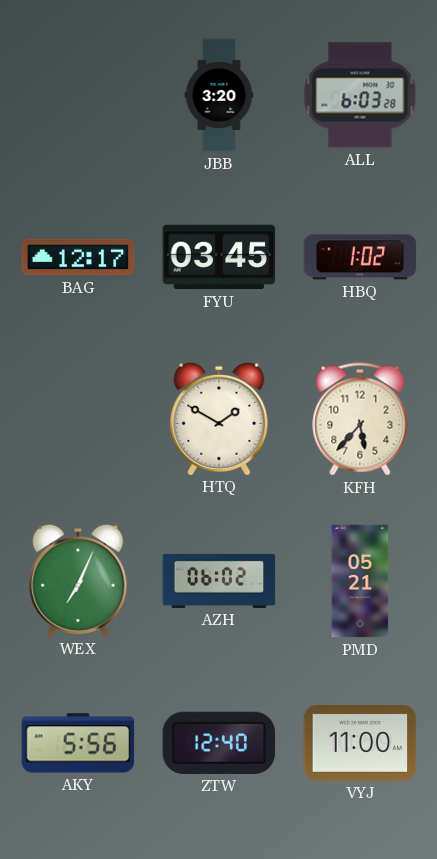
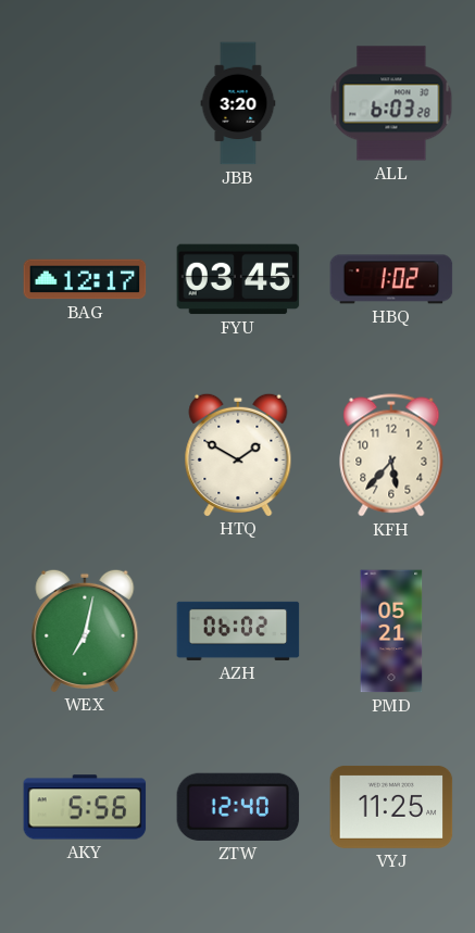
WEX: 7:04 -> 7:02 (85, 630)
VYJ: 11:00 -> 11:25 (391, 807)
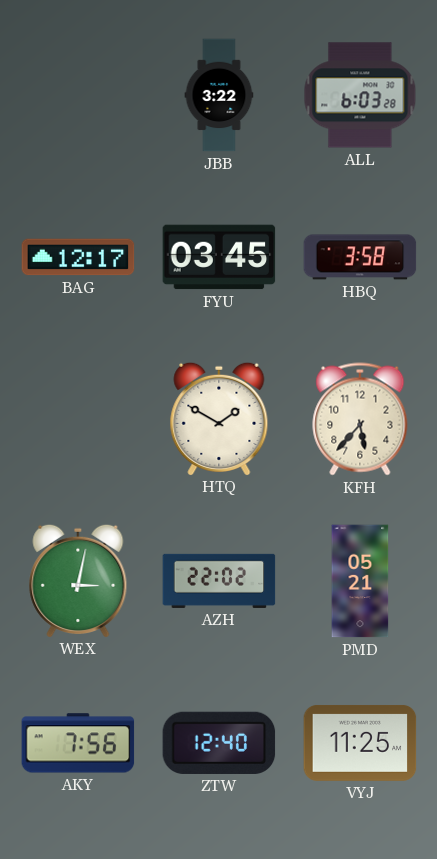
JBB: 3:20 -> 3:22 (219, 95)
HBQ: 1:02 -> 3:58 (360, 257)
WEX: 7:02 -> 3:02 (78, 580)
AZH: 06:02 -> 22:02 (219, 581)
AKY: 5:56 -> 7:56 (78, 743)
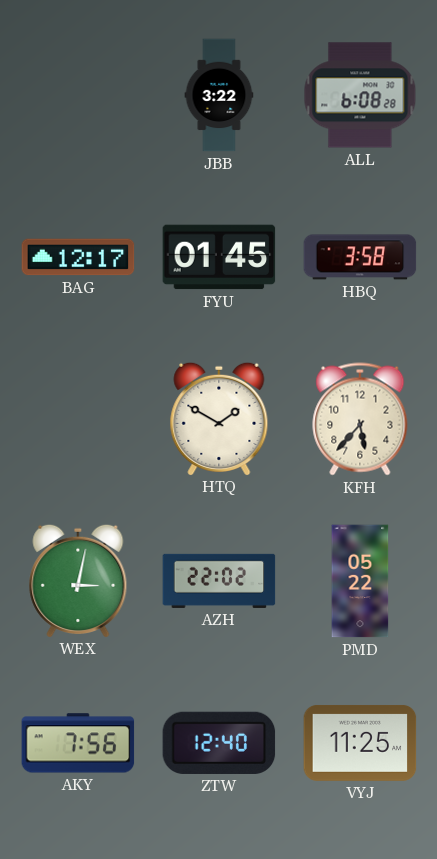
ALL: 6:03 -> 6:08 (360, 95)
FYU: 03:45 -> 01:45 (219, 257)
PMD: 05:21 -> 05:22 (360, 581)
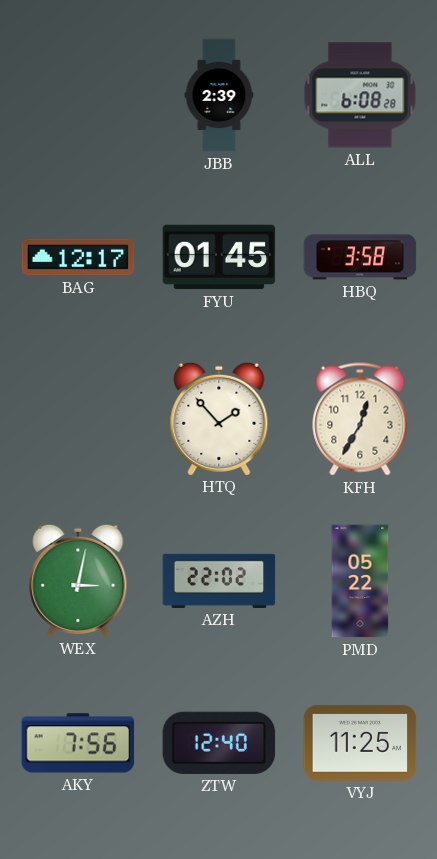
JBB: 3:22 -> 2:39 (219, 95)
HTQ: 1:50 -> 1:53 (219, 418)
KFH: 5:37 -> 12:35 (360, 419)
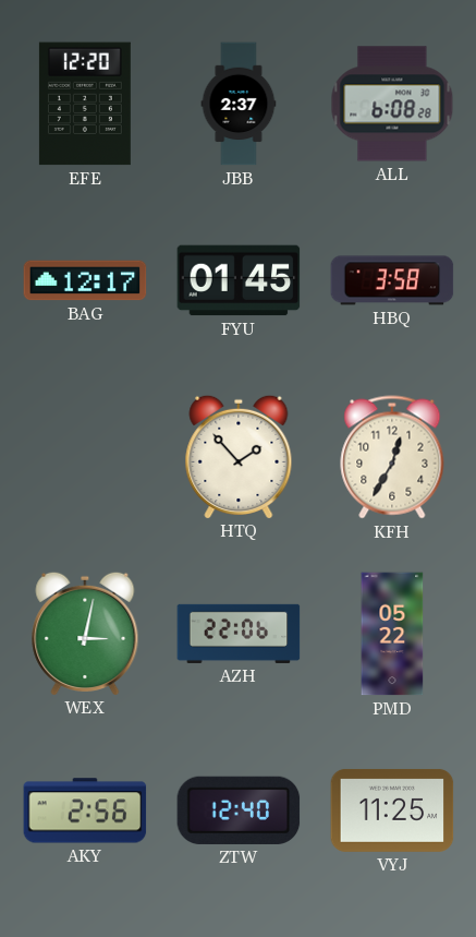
EFE: none -> 12:20 (85, 104)
JBB: 2:39 -> 2:37 (239, 104)
AZH: 22:02 -> 22:06 (239, 634)
AKY: 7:56 -> 2:56 (85, 810)
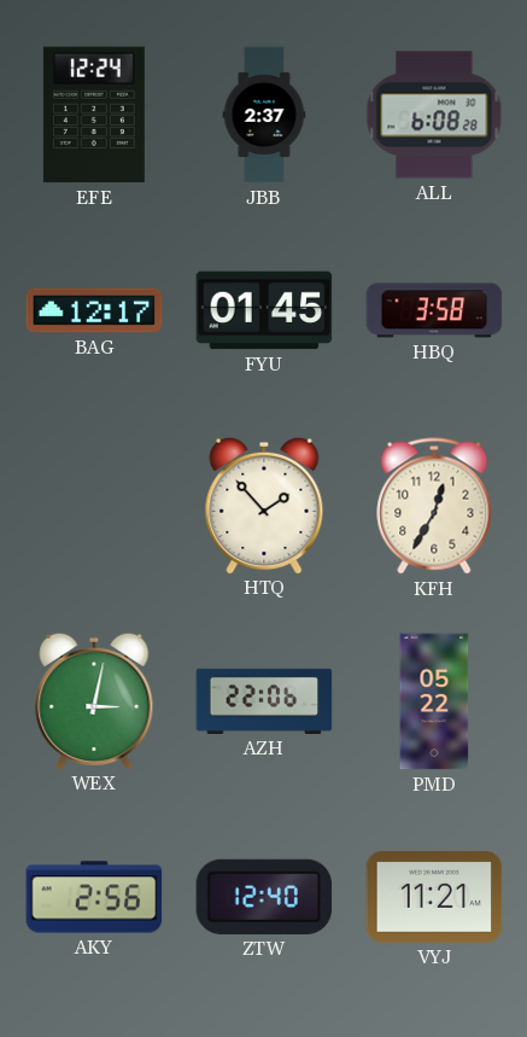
EFE: 12:20 -> 12:24 (94, 115)
VYJ: 11:25 -> 11:21 (434, 897)
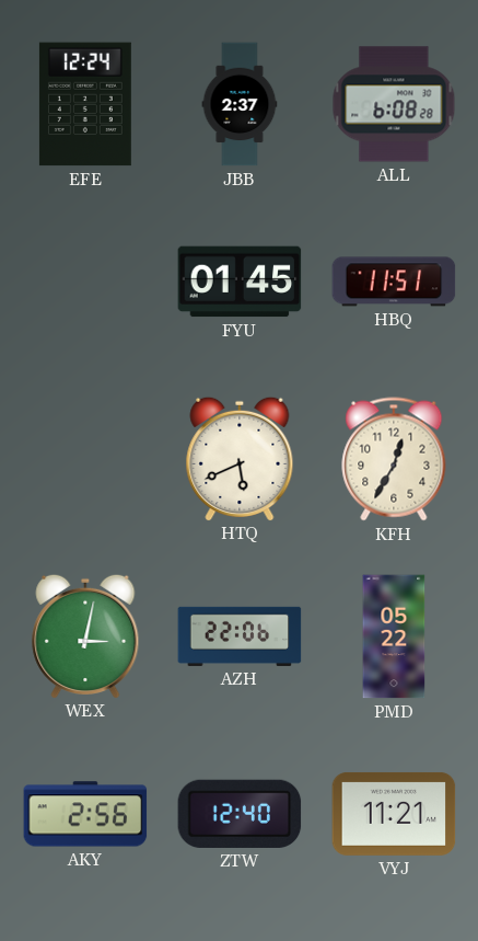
BAG: 12:17 -> none (94, 310)
HBQ: 3:58 -> 11:51 (394, 282)
HTQ: 1:53 -> 5:41 (240, 458)
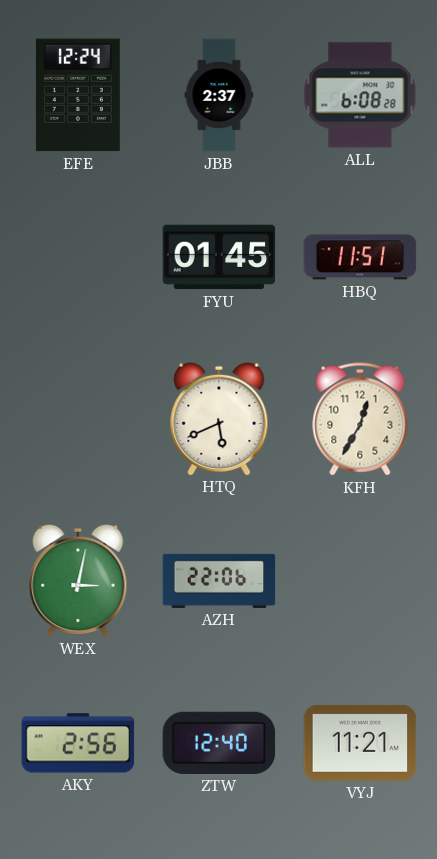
PMD: 05:22 -> none (394, 636)
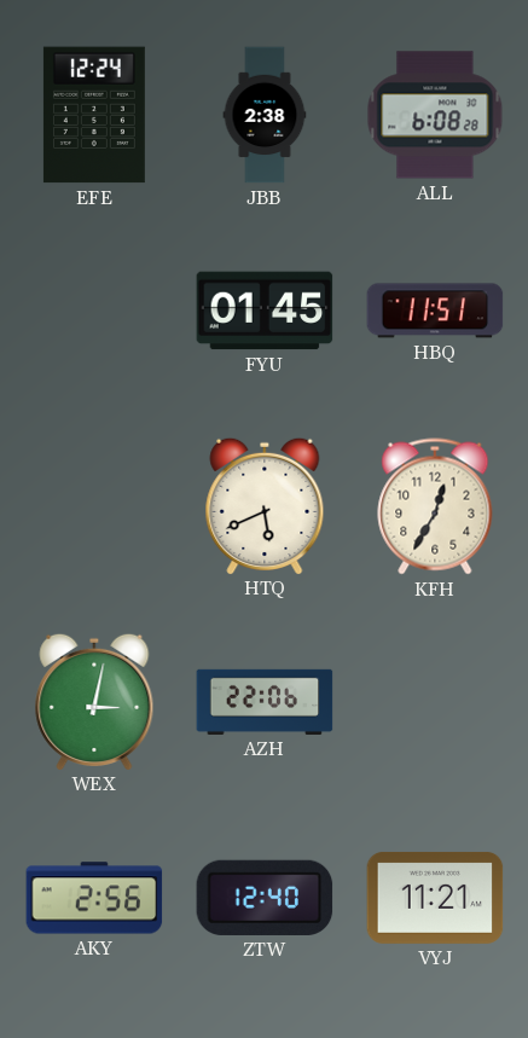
JBB: 2:37 -> 2:38 (265, 115)
